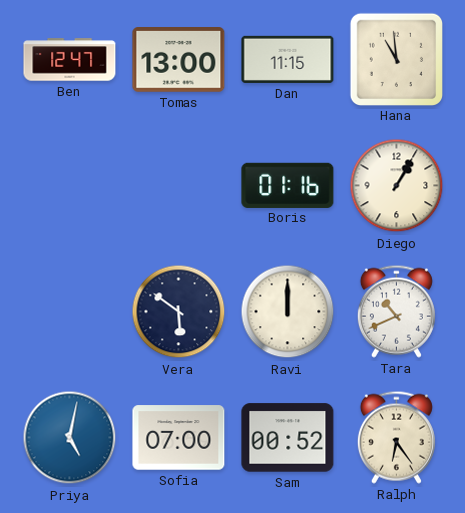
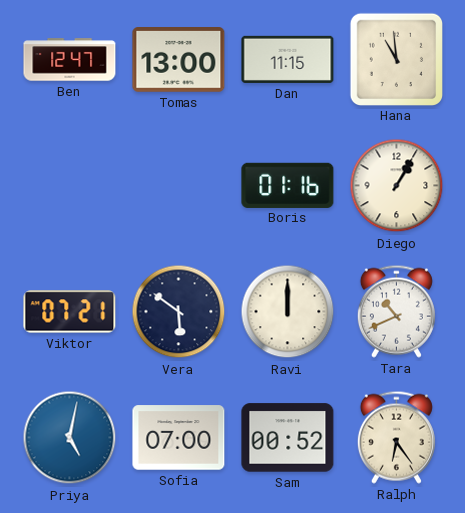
Viktor: none -> 07:21 (70, 312)
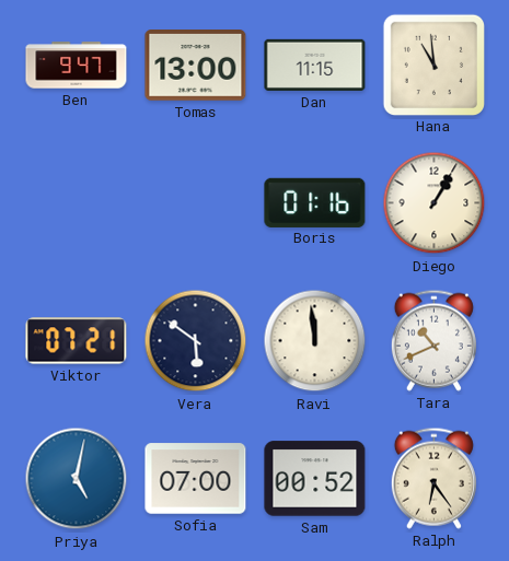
Ben: 12:47 -> 9:47 (77, 66)
Ravi: 12:00 -> 11:59 (315, 341)
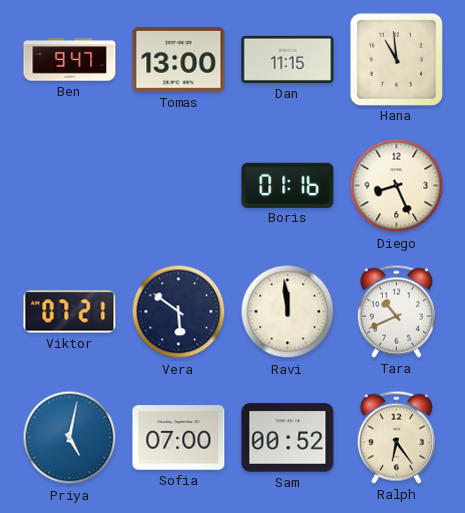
Diego: 1:05 -> 8:26 (397, 186)
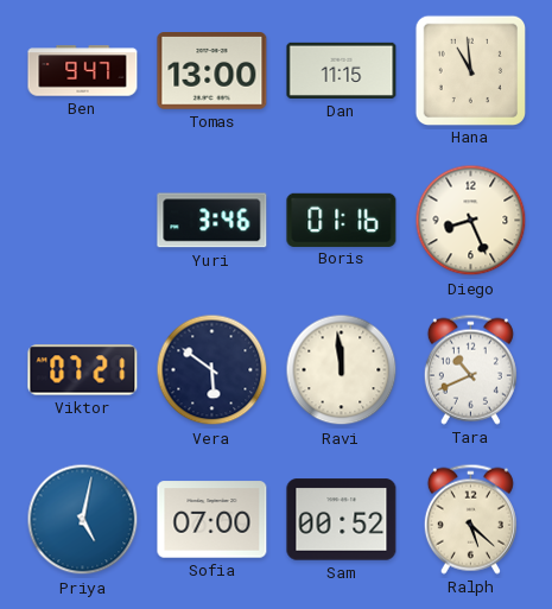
Yuri: none -> 3:46 (212, 221)
Ralph: 6:24 -> 5:22 (470, 519)
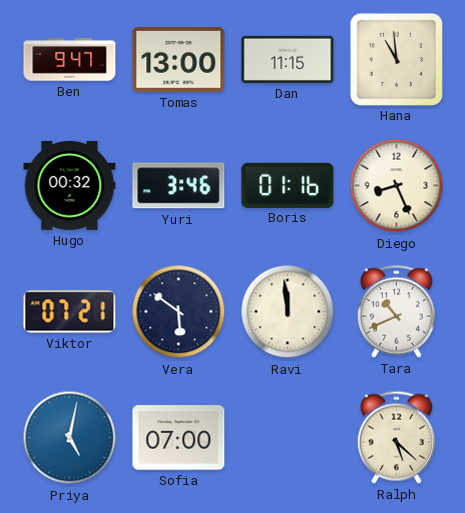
Hugo: none -> 00:32 (70, 185)
Sam: 00:52 -> none (342, 520)
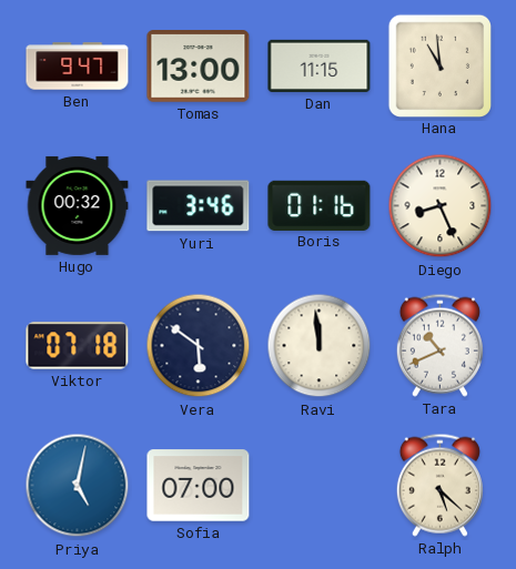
Viktor: 07:21 -> 07:18 (78, 346)
